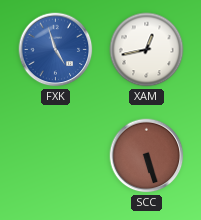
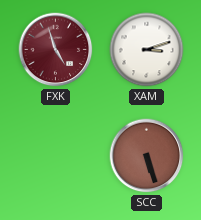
FXK dial: blue -> burgundy (56, 50)
XAM: 12:43 -> 3:12 (147, 50)
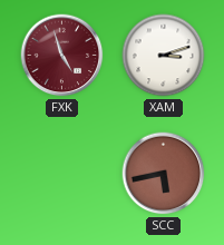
SCC: 5:27 -> 5:43 (164, 174)
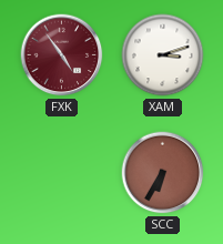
FXK: 4:57 -> 4:54 (62, 55)
SCC: 5:43 -> 6:35 (163, 173)
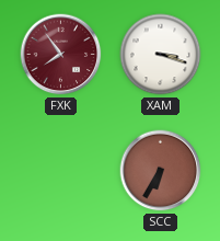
FXK: 4:54 -> 7:54 (61, 55)
XAM: 3:12 -> 3:18 (161, 55)
